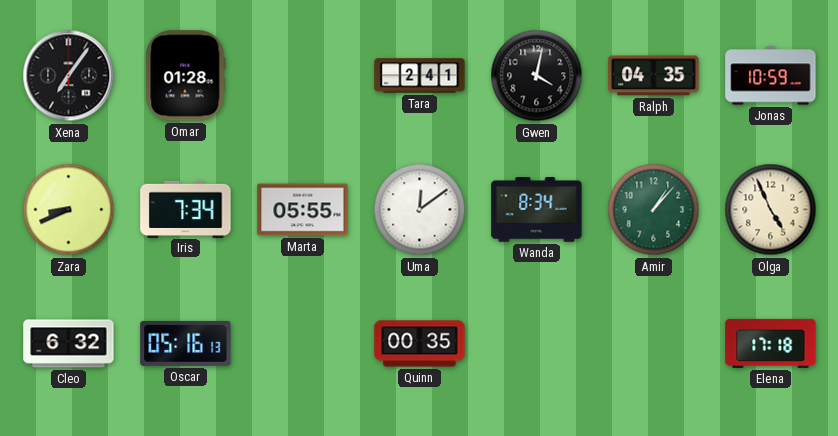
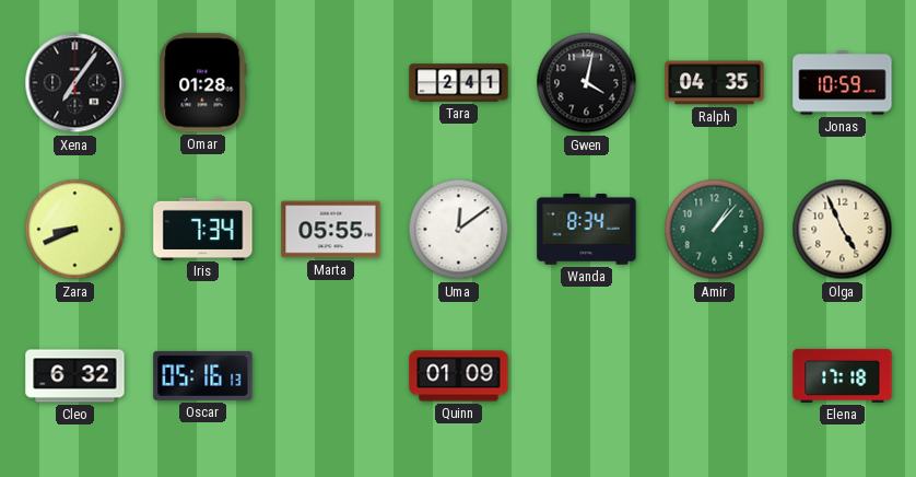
Quinn: 00:35 -> 01:09 (459, 376)
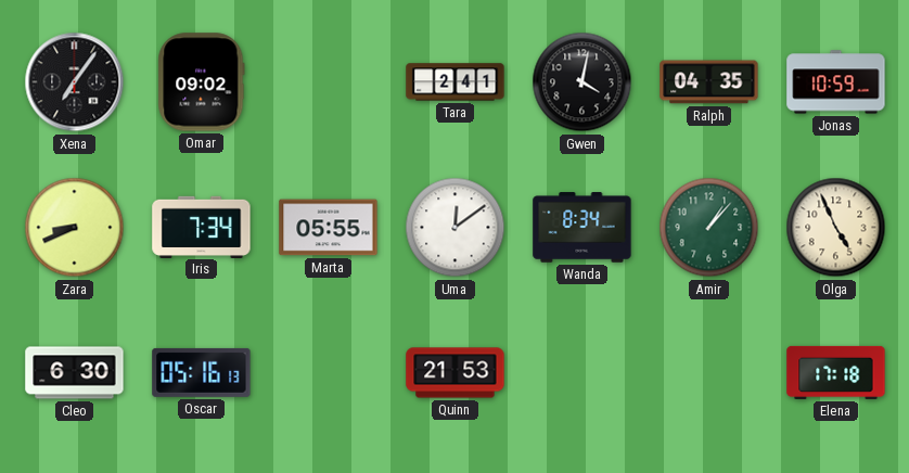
Omar: 01:28 -> 09:02 (202, 82)
Cleo: 6:32 -> 6:30 (75, 373)
Quinn: 01:09 -> 21:53 (456, 373)
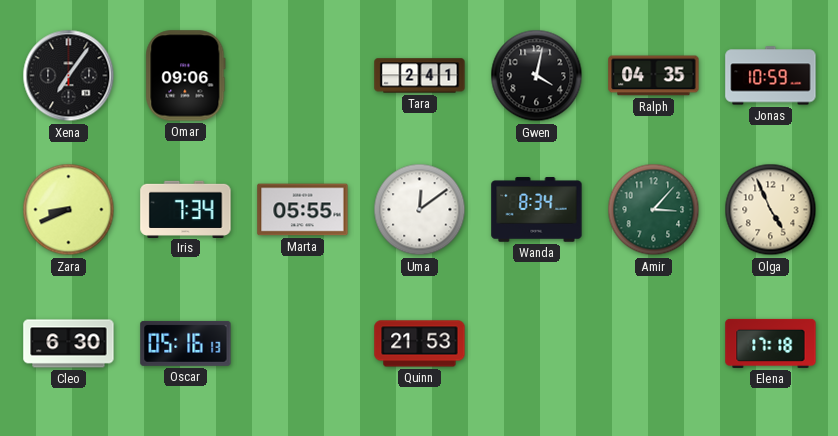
Omar: 09:02 -> 09:06 (186, 76)
Amir: 1:07 -> 3:07 (654, 210)
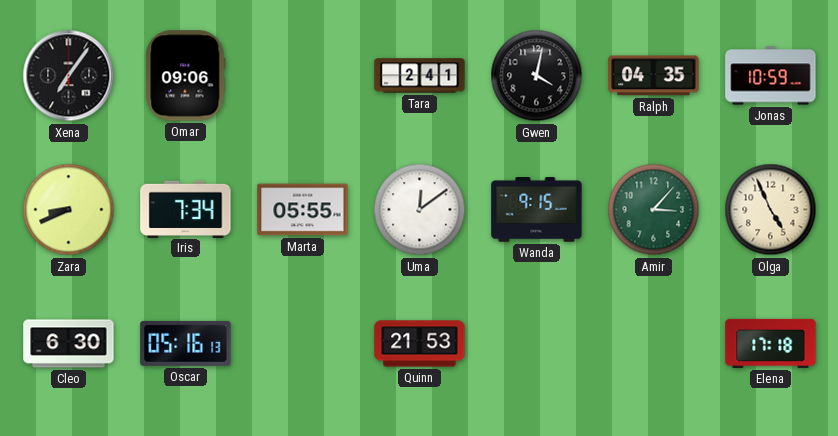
Wanda: 8:34 -> 9:15 (537, 210)
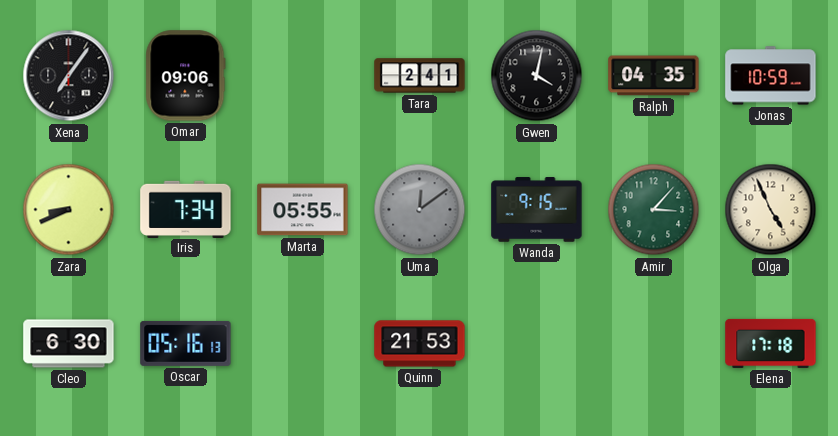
Uma dial: white -> grey (420, 210)
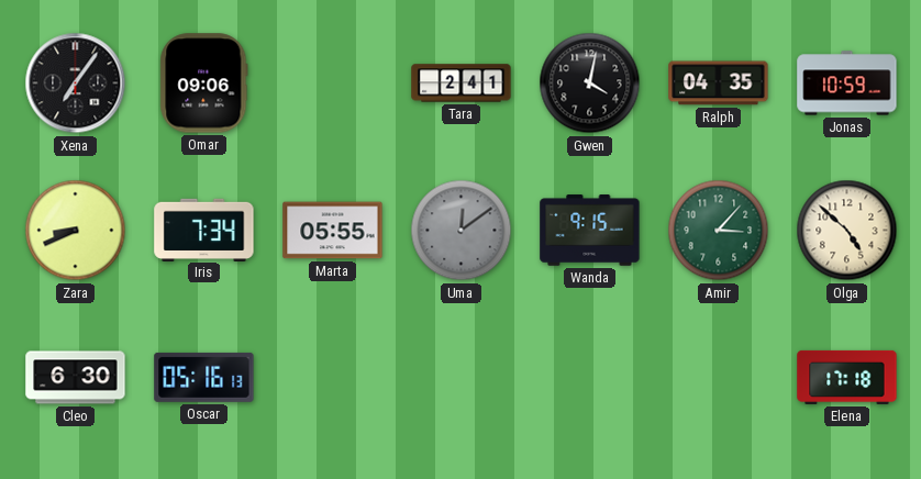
Olga: 4:56 -> 4:52 (847, 231)
Quinn: 21:53 -> none (420, 344)
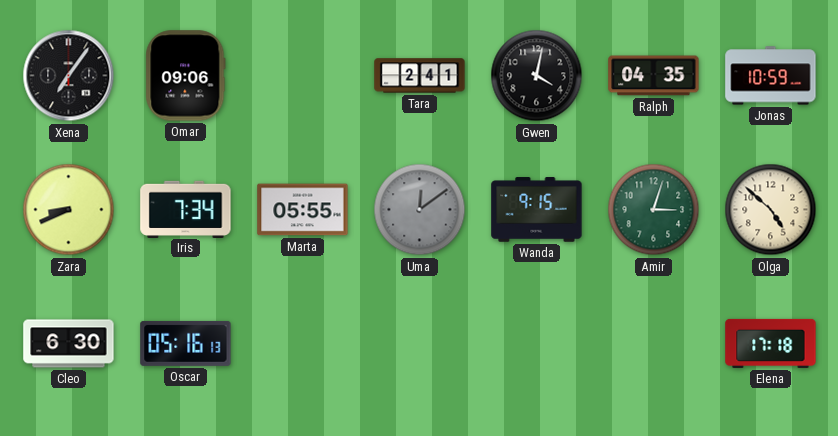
Amir: 3:07 -> 3:03 (654, 210)
